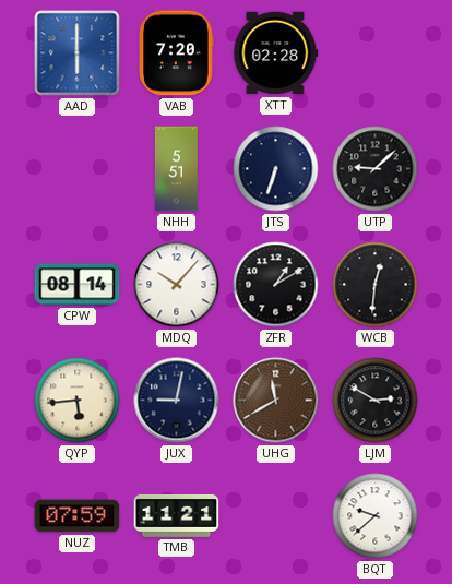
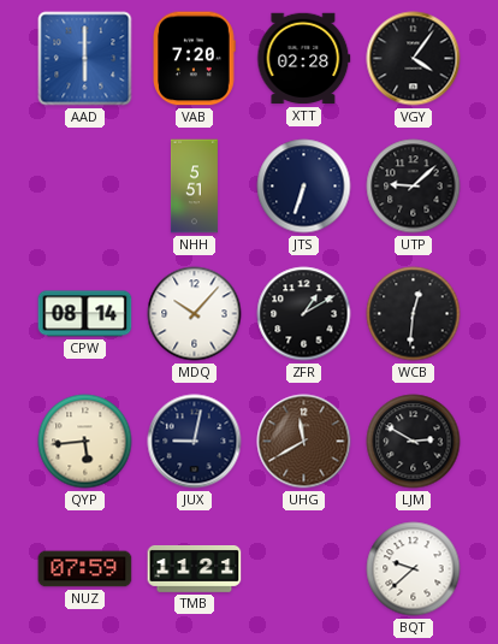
VGY: none -> 4:06 (414, 59)
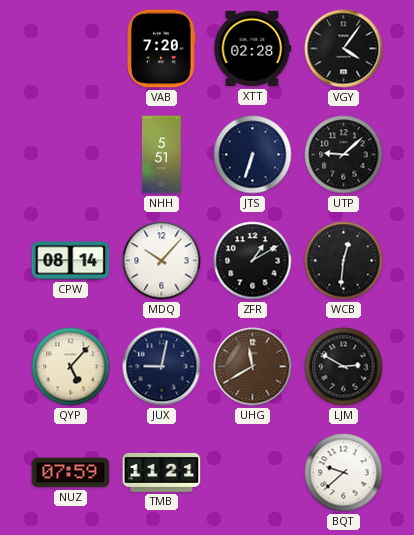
AAD: 6:00 -> none (85, 59)
QYP: 5:44 -> 5:07 (71, 367)
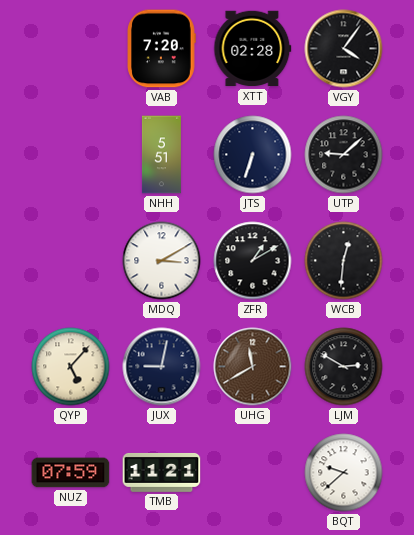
CPW: 08:14 -> none (71, 261)
MDQ: 10:07 -> 3:10 (162, 261)
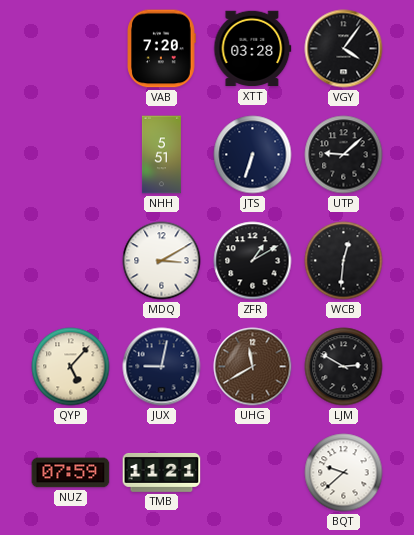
XTT: 02:28 -> 03:28 (253, 49)
